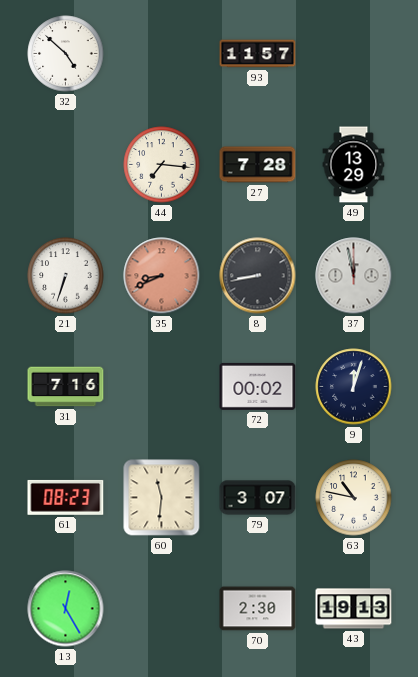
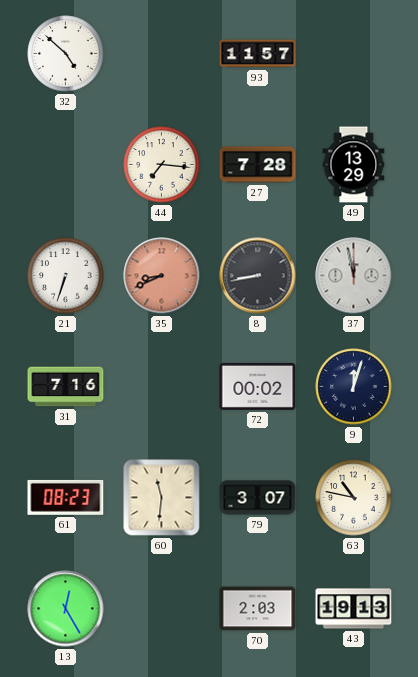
70: 2:30 -> 2:03 (258, 609)
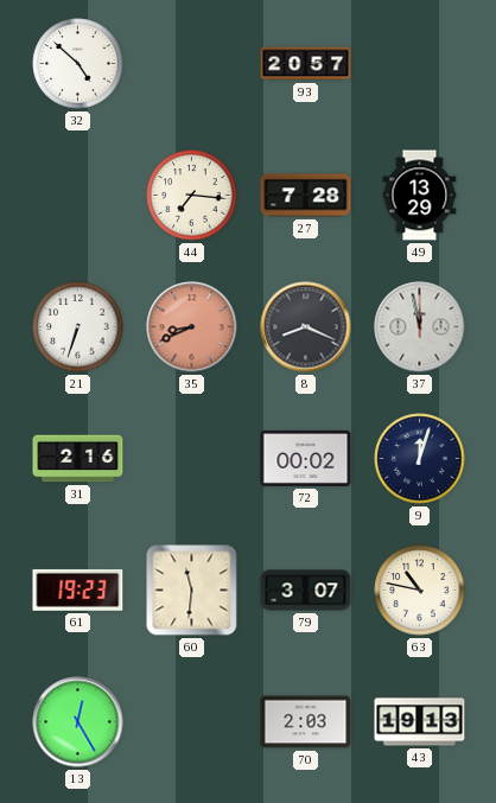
93: 11:57 -> 20:57 (306, 64)
8: 8:43 -> 8:19 (306, 327)
31: 7:16 -> 2:16 (78, 459)
61: 08:23 -> 19:23 (78, 589)
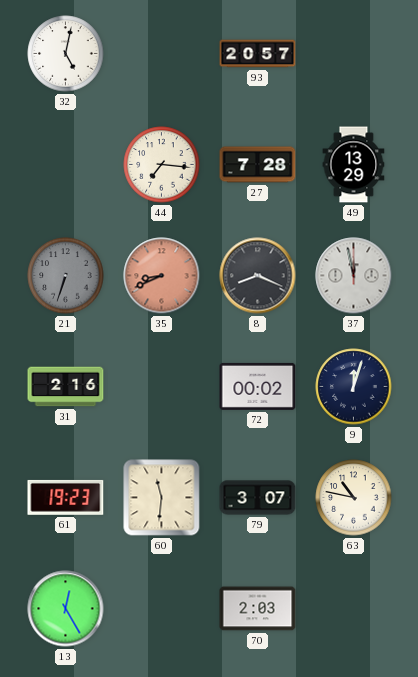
32: 4:52 -> 5:02 (66, 54)
21 dial: white -> grey (66, 276)
43: 19:13 -> none (420, 722)
